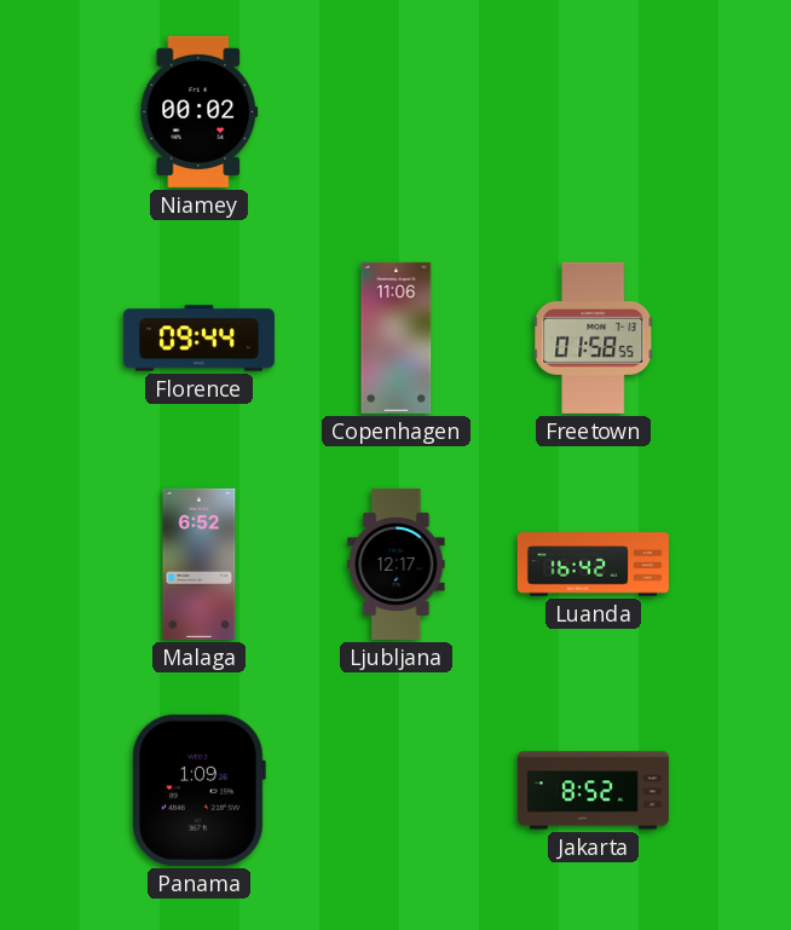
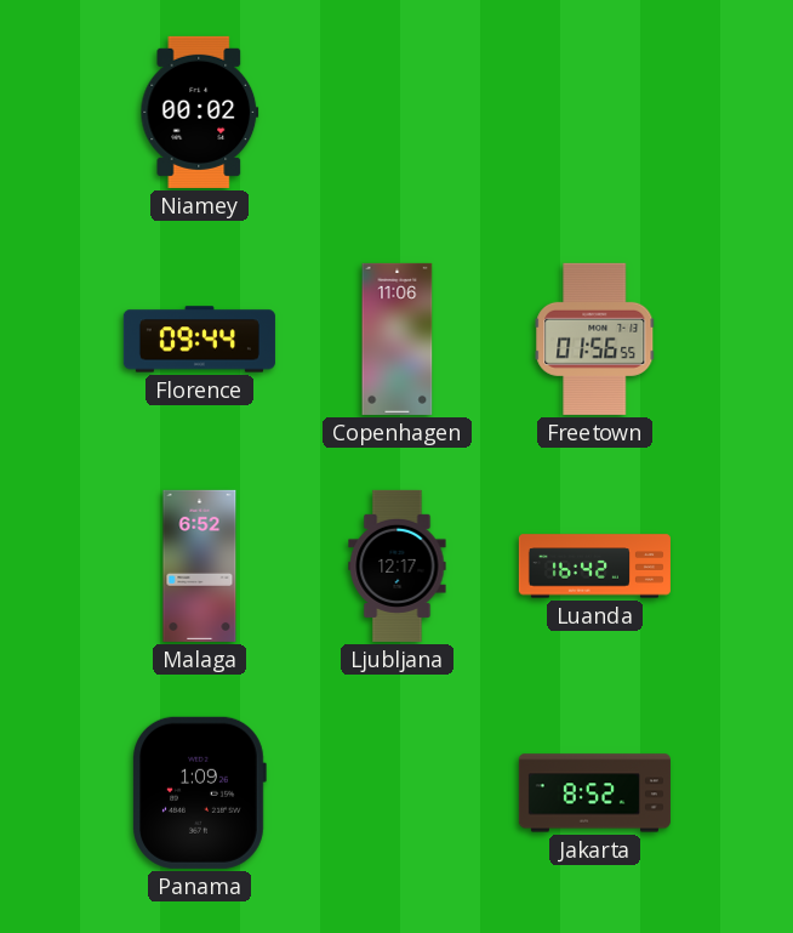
Freetown: 01:58 -> 01:56 (595, 339)
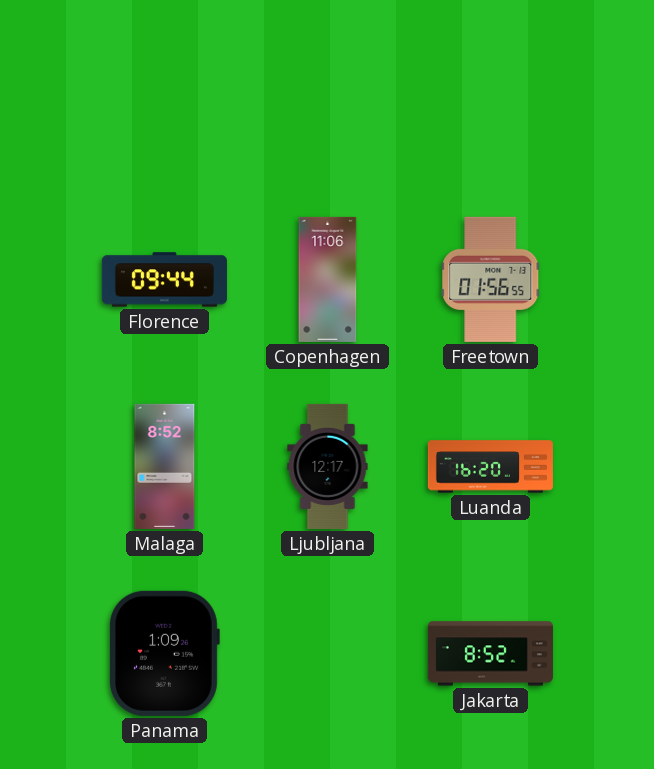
Niamey: 00:02 -> none (200, 112)
Malaga: 6:52 -> 8:52 (165, 466)
Luanda: 16:42 -> 16:20 (490, 467)
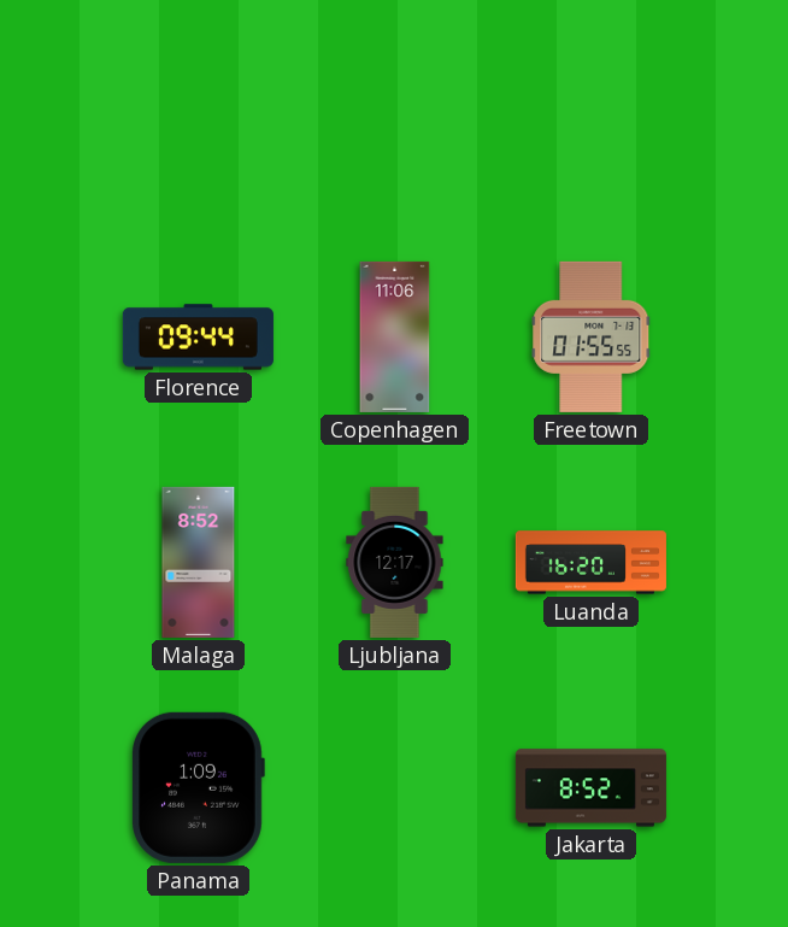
Freetown: 01:56 -> 01:55 (592, 336)
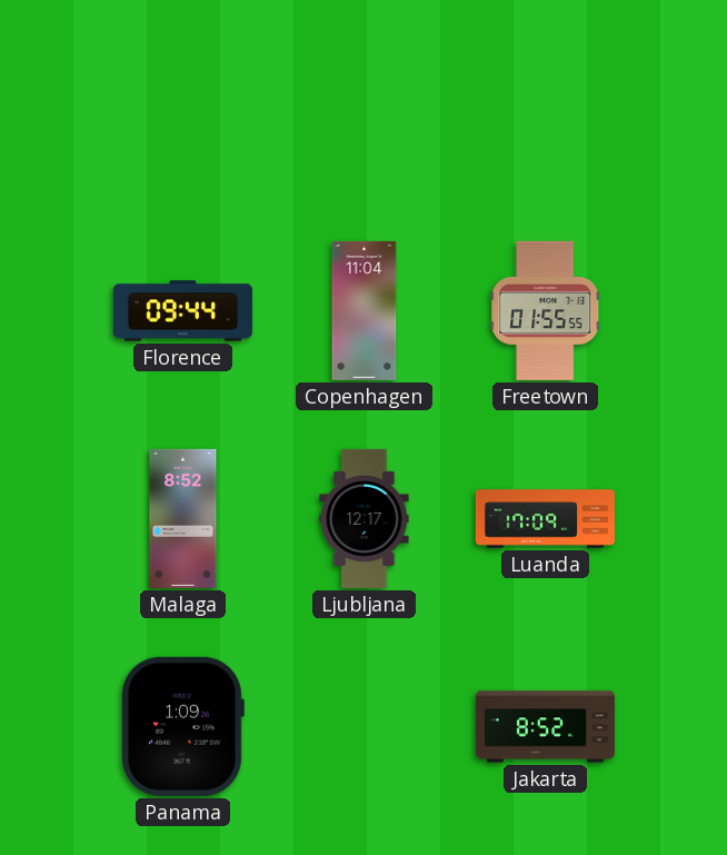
Copenhagen: 11:06 -> 11:04 (365, 310)
Luanda: 16:20 -> 17:09 (545, 519)
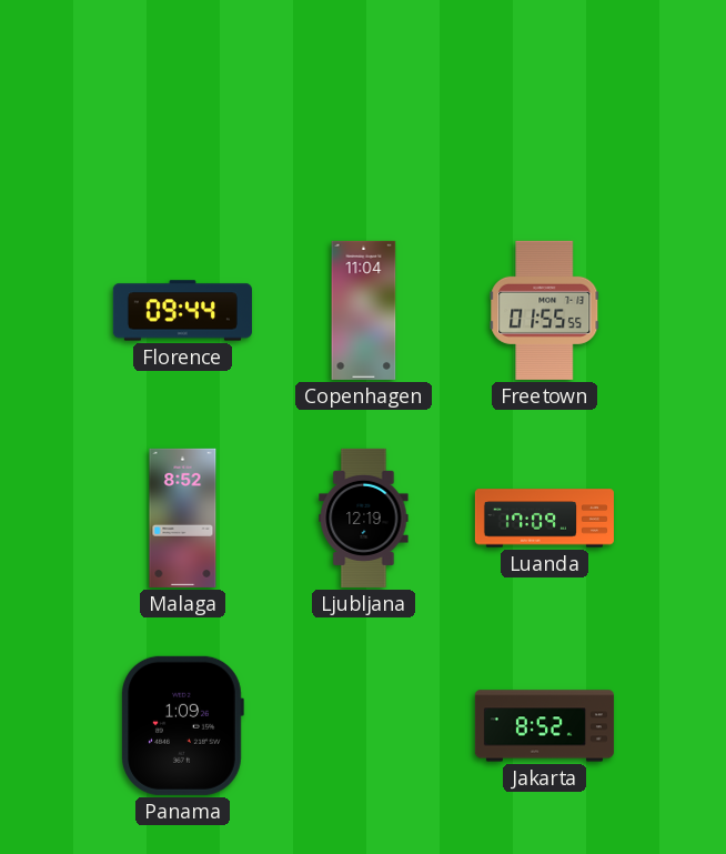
Ljubljana: 12:17 -> 12:19 (364, 518)
